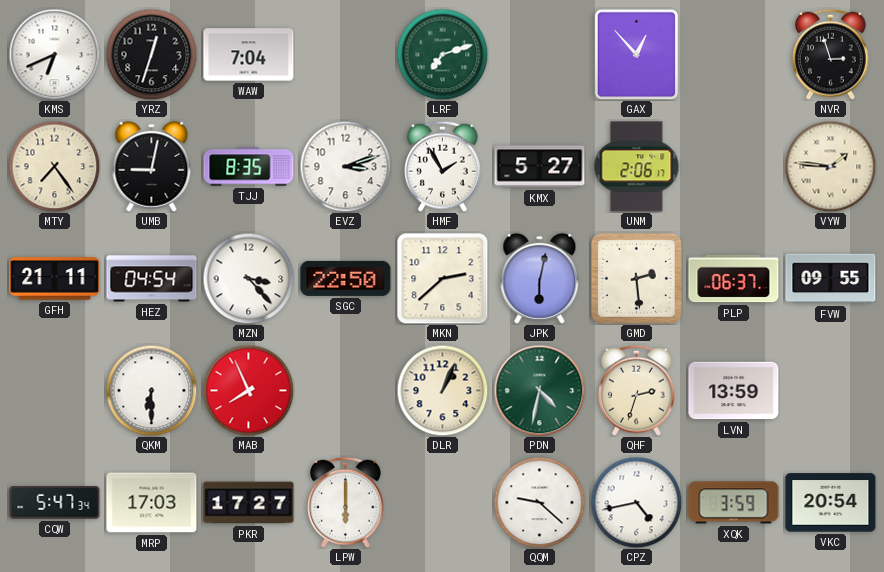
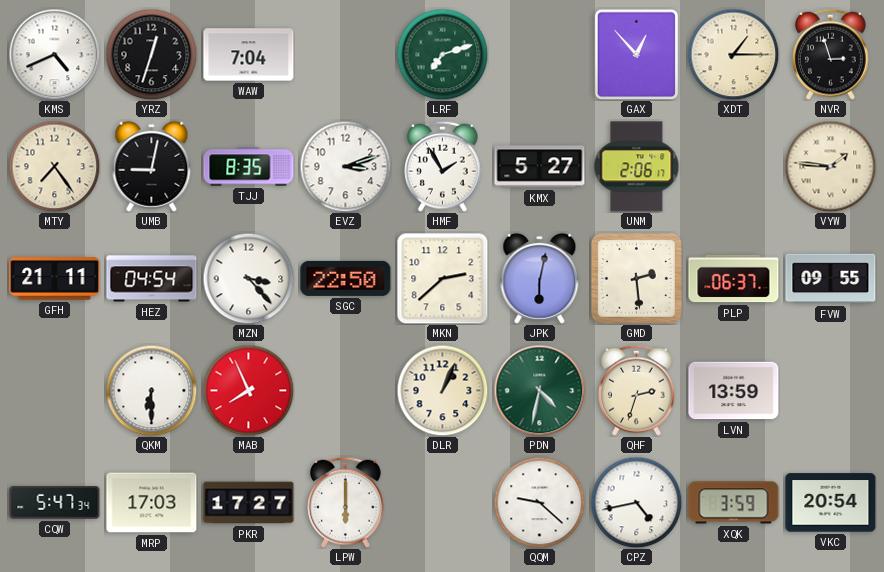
KMS: 6:41 -> 4:41 (54, 54)
XDT: none -> 1:15 (733, 54)
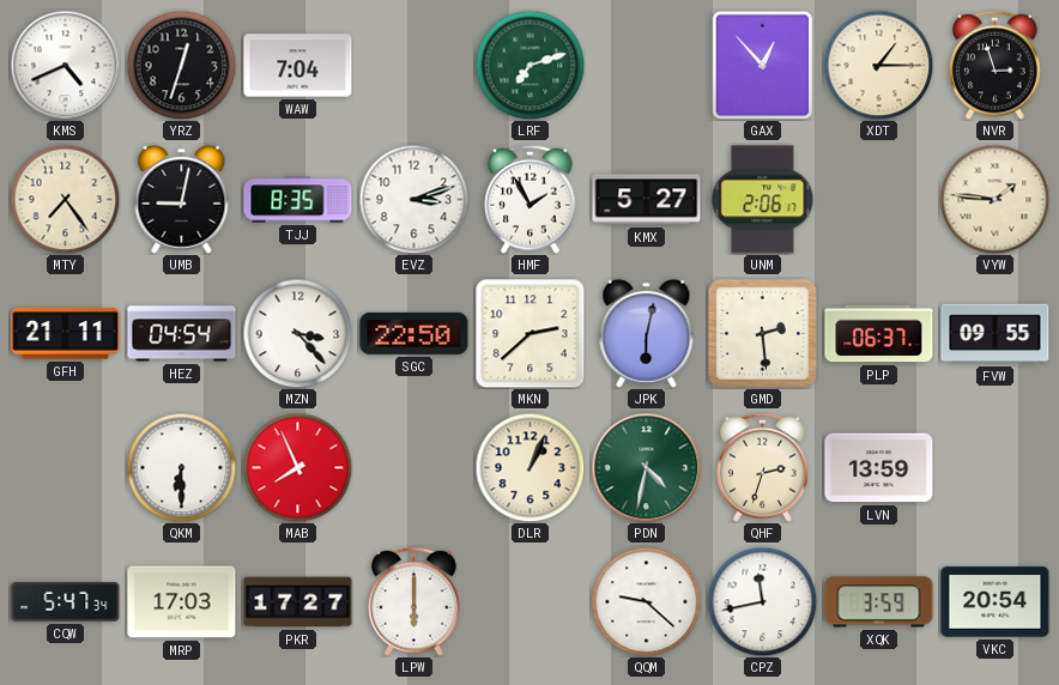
CPZ: 4:43 -> 11:43 (762, 601)
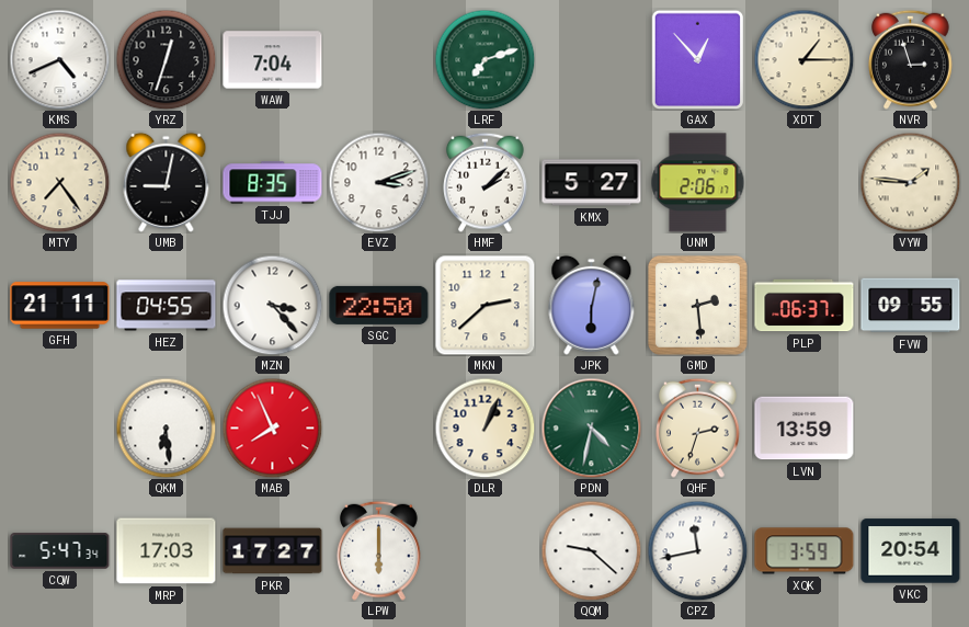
HMF: 1:55 -> 2:08 (486, 182)
HEZ: 04:54 -> 04:55 (167, 306)
QKM: 6:30 -> 6:29 (166, 428)
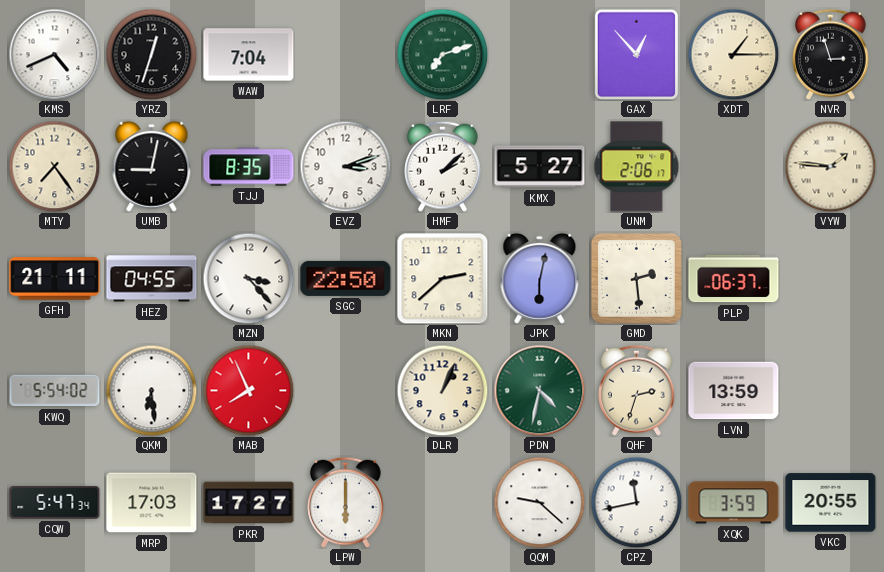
FVW: 09:55 -> none (911, 306)
KWQ: none -> 5:54 (55, 391)
VKC: 20:54 -> 20:55 (831, 503)
